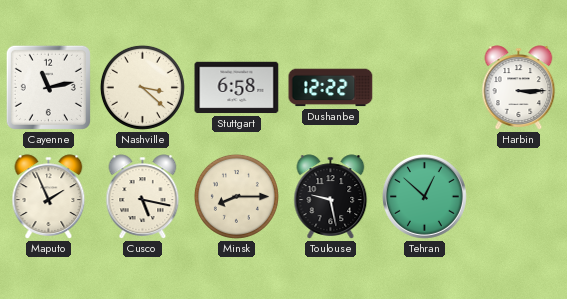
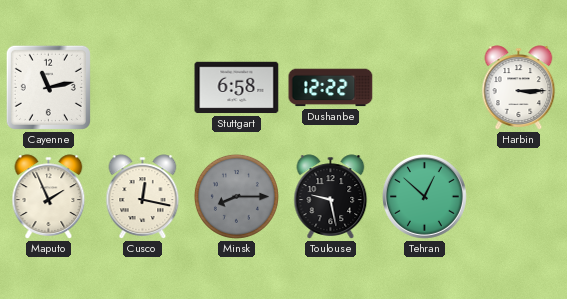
Nashville: 3:22 -> none (142, 87)
Cusco: 5:17 -> 12:17 (143, 197)
Minsk dial: cream -> grey (236, 196)
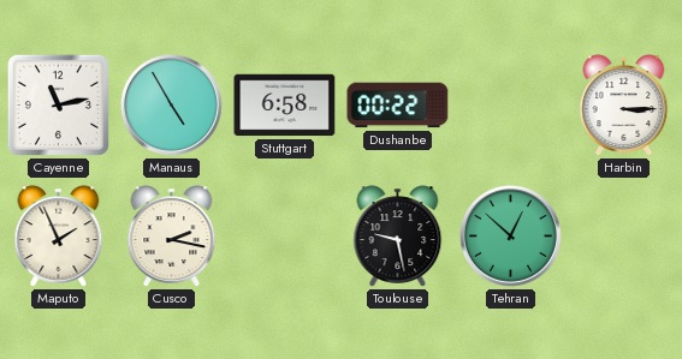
Manaus: none -> 4:55 (171, 104)
Dushanbe: 12:22 -> 00:22 (398, 106)
Cusco: 12:17 -> 2:17 (172, 237)
Minsk: 8:15 -> none (236, 196)
